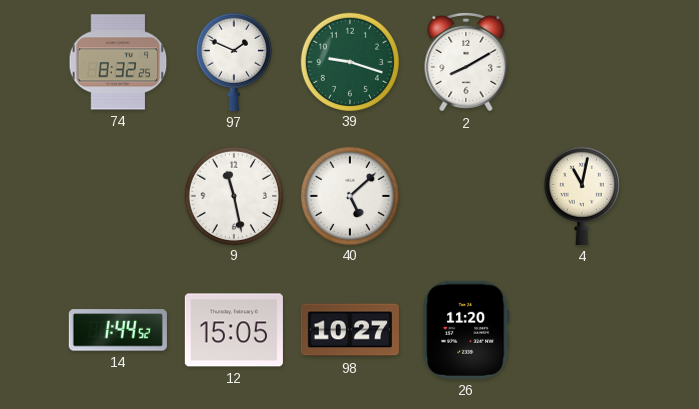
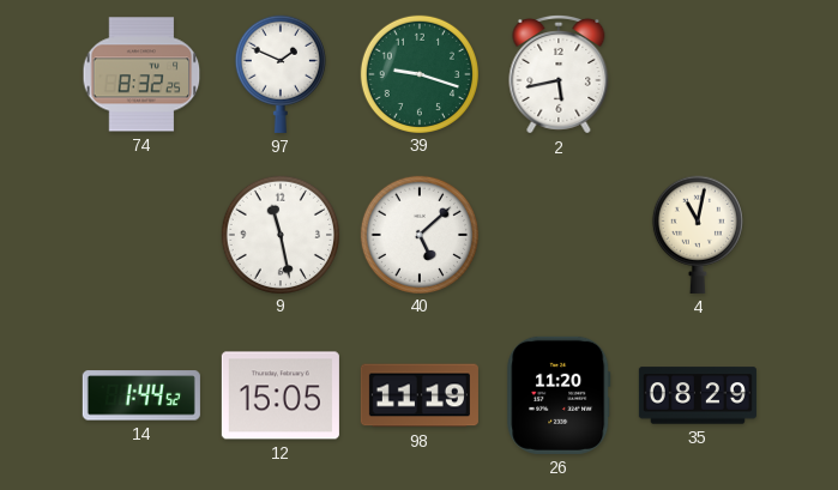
2: 8:10 -> 5:43 (559, 74)
98: 10:27 -> 11:19 (420, 395)
35: none -> 08:29 (698, 395)
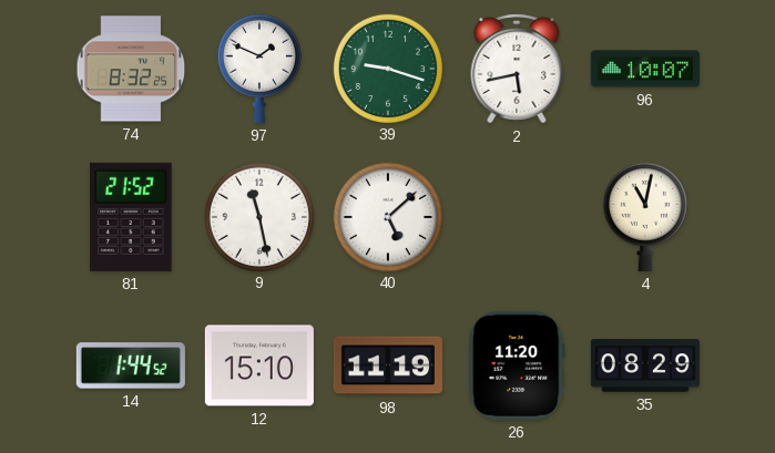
96: none -> 10:07 (645, 69)
81: none -> 21:52 (131, 217)
12: 15:05 -> 15:10 (259, 366)
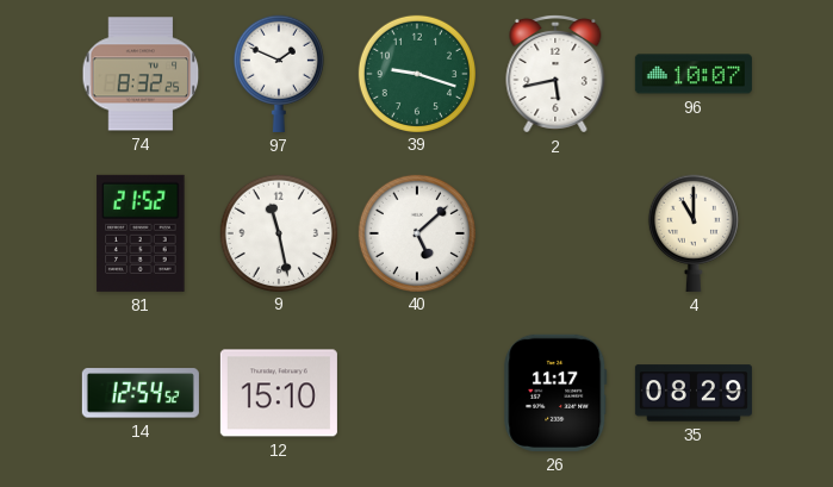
4: 11:02 -> 11:00 (694, 233)
14: 1:44 -> 12:54 (141, 393)
98: 11:19 -> none (388, 366)
26: 11:20 -> 11:17 (555, 393)
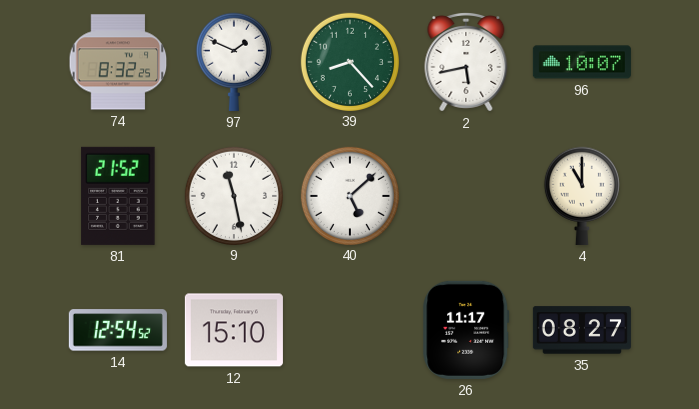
39: 9:18 -> 8:23 (349, 61)
35: 08:29 -> 08:27 (582, 330)
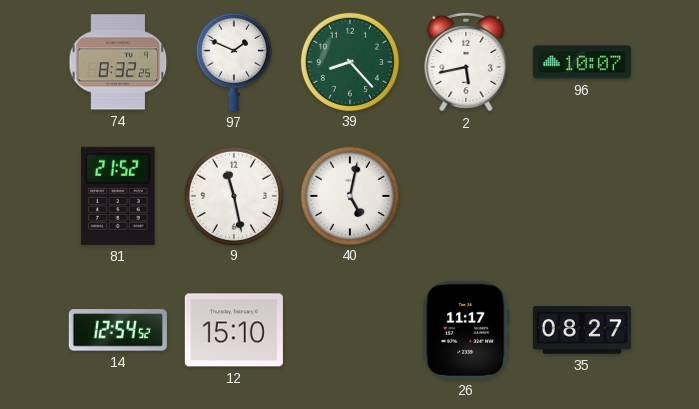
40: 5:08 -> 5:02 (349, 195)
4: 11:00 -> none (582, 196)
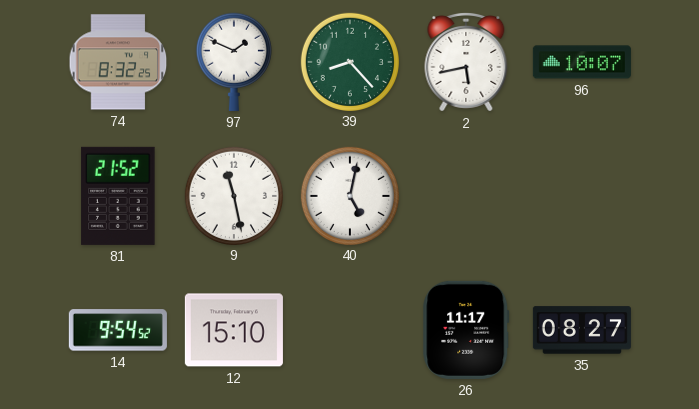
14: 12:54 -> 9:54 (118, 330)
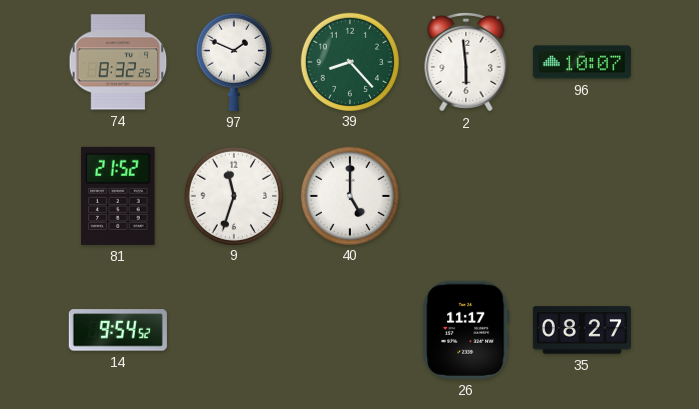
2: 5:43 -> 5:59 (466, 62)
9: 11:28 -> 11:33 (233, 195)
40: 5:02 -> 5:00 (349, 195)
12: 15:10 -> none (234, 330)
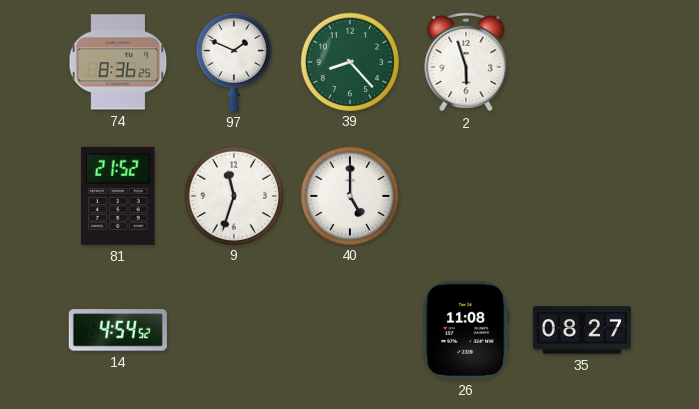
74: 8:32 -> 8:36 (118, 62)
2: 5:59 -> 5:57 (466, 62)
96: 10:07 -> none (582, 62)
14: 9:54 -> 4:54 (118, 330)
26: 11:17 -> 11:08 (466, 330)
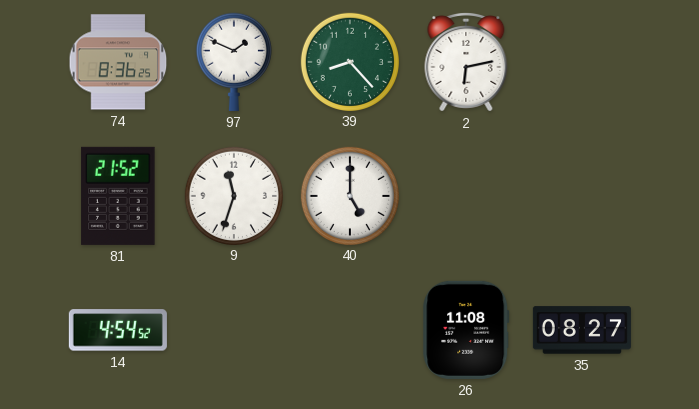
2: 5:57 -> 6:13 (466, 62)
